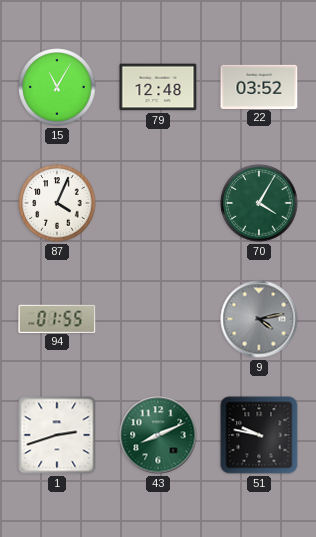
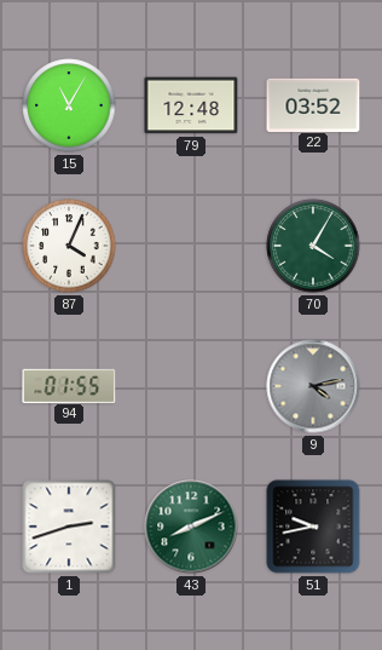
51: 9:47 -> 9:43 (313, 527)
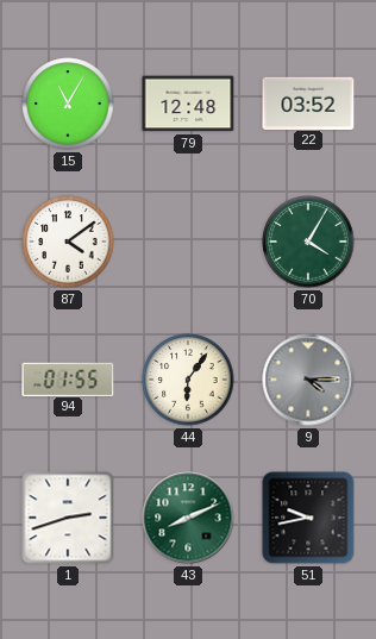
87: 4:04 -> 4:09 (68, 242)
44: none -> 6:06 (188, 380)
9: 4:13 -> 4:15 (308, 380)
